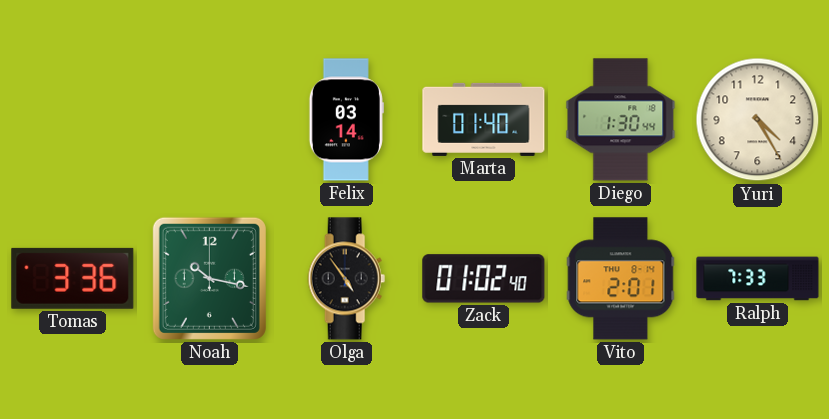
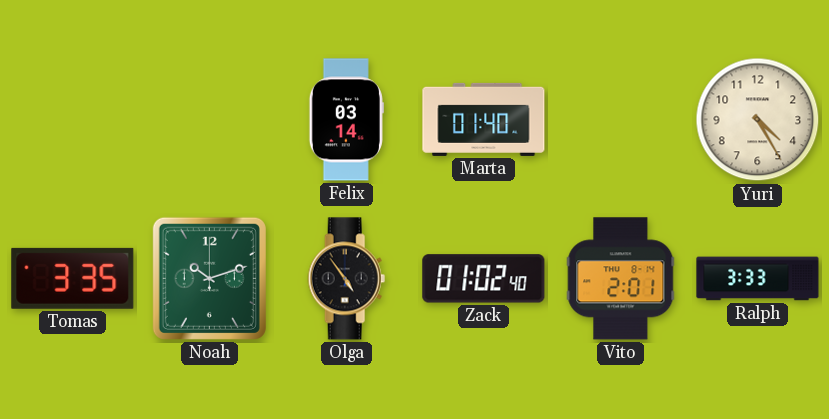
Diego: 1:30 -> none (621, 120)
Tomas: 3:36 -> 3:35 (73, 278)
Noah: 10:17 -> 10:12 (209, 278)
Ralph: 7:33 -> 3:33 (758, 279)
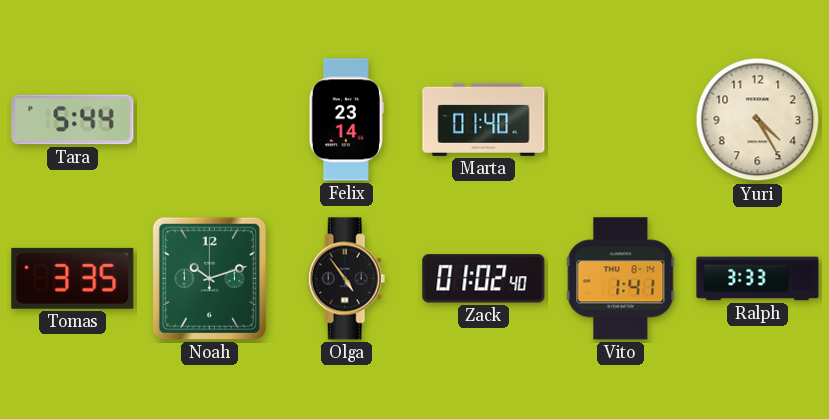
Tara: none -> 5:44 (73, 120)
Felix: 03:14 -> 23:14 (346, 120)
Vito: 2:01 -> 1:41 (621, 279)
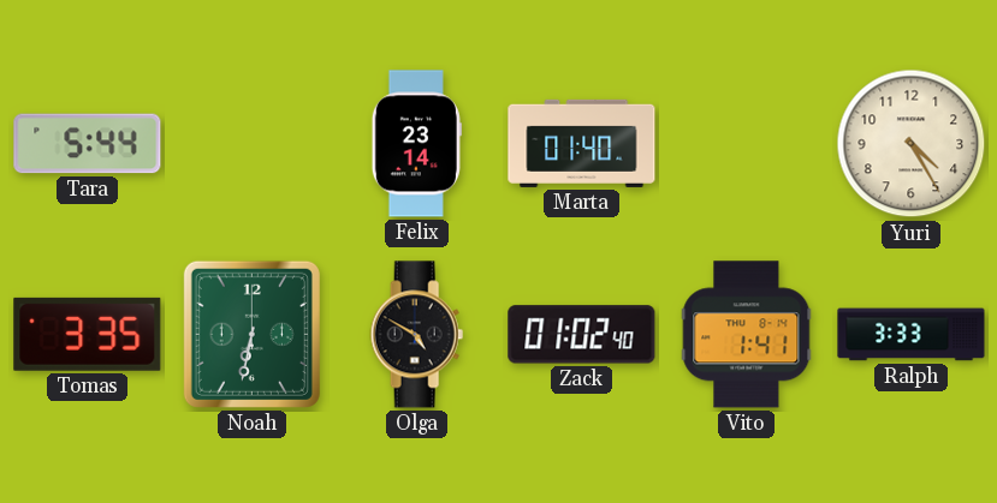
Noah: 10:12 -> 6:32 (251, 334)
Olga: 4:54 -> 4:50 (417, 335)
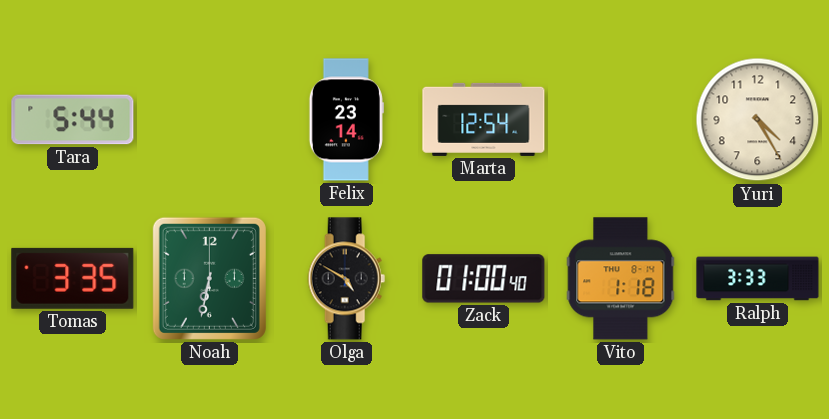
Marta: 01:40 -> 12:54 (484, 119)
Zack: 01:02 -> 01:00 (484, 279)
Vito: 1:41 -> 1:18 (621, 279)
